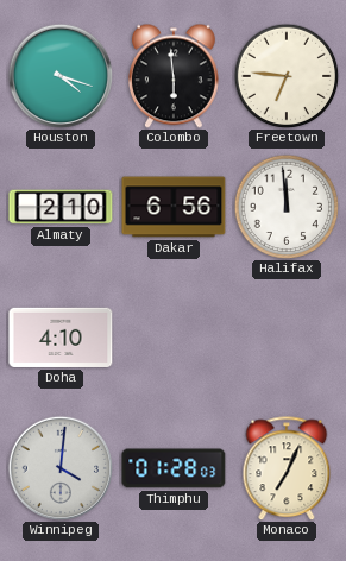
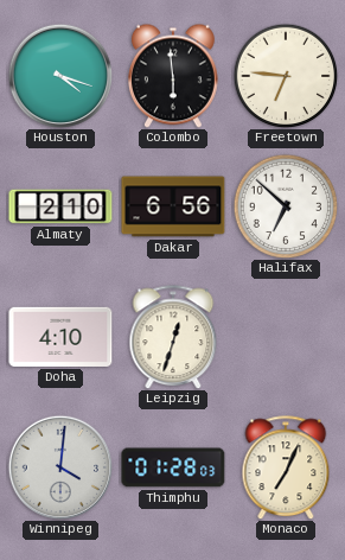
Halifax: 11:59 -> 6:52 (286, 206)
Leipzig: none -> 12:33 (173, 337)
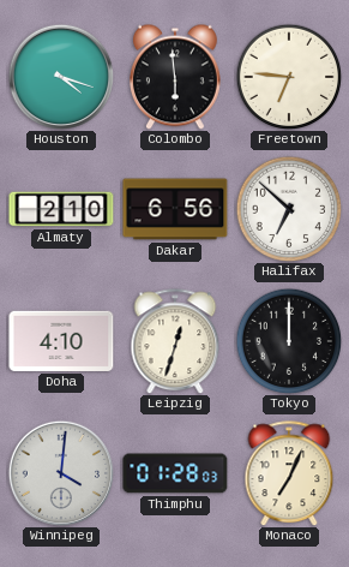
Tokyo: none -> 12:00 (289, 341)
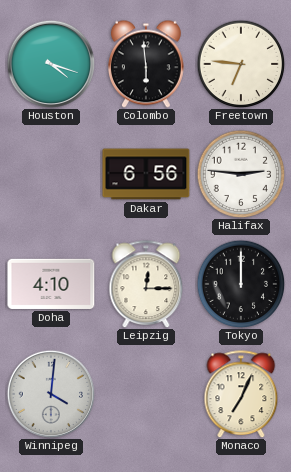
Almaty: 2:10 -> none (61, 209)
Halifax: 6:52 -> 2:46 (241, 174)
Leipzig: 12:33 -> 12:15 (146, 284)
Thimphu: 01:28 -> none (175, 473)
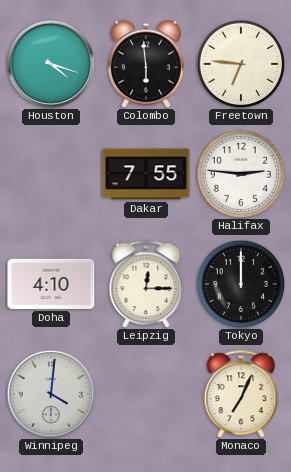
Dakar: 6:56 -> 7:55 (146, 174)
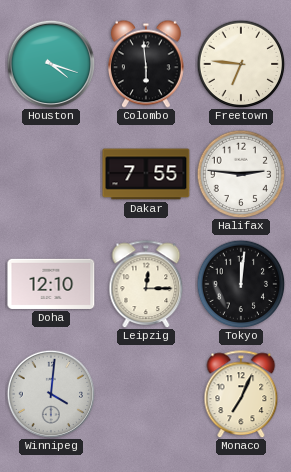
Doha: 4:10 -> 12:10 (51, 284)
Tokyo: 12:00 -> 12:01 (241, 284)
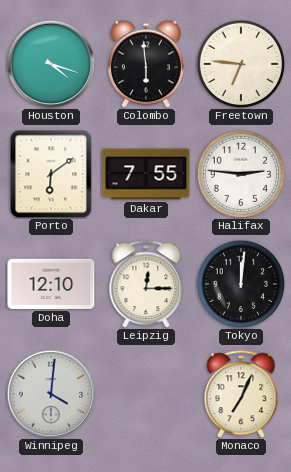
Porto: none -> 6:09 (51, 174)
